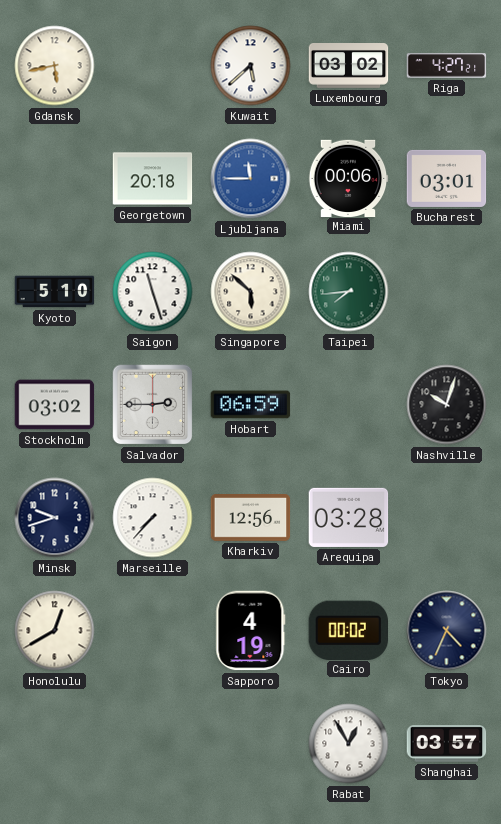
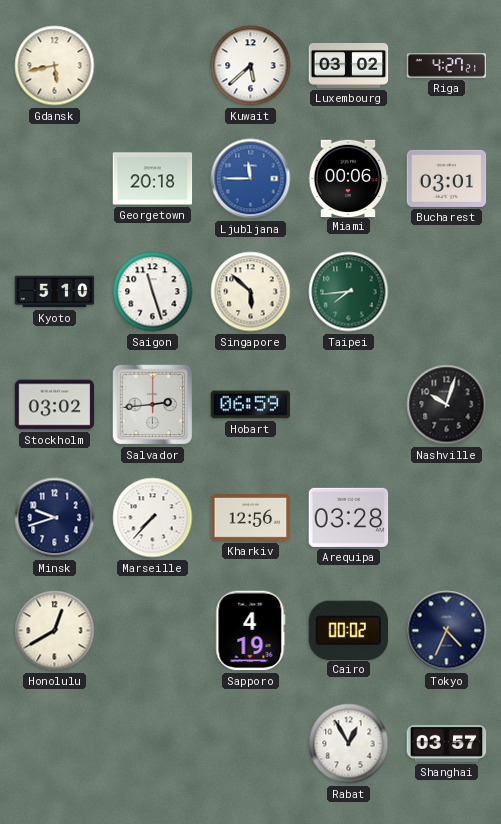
Salvador: 2:45 -> 2:44 (153, 405)
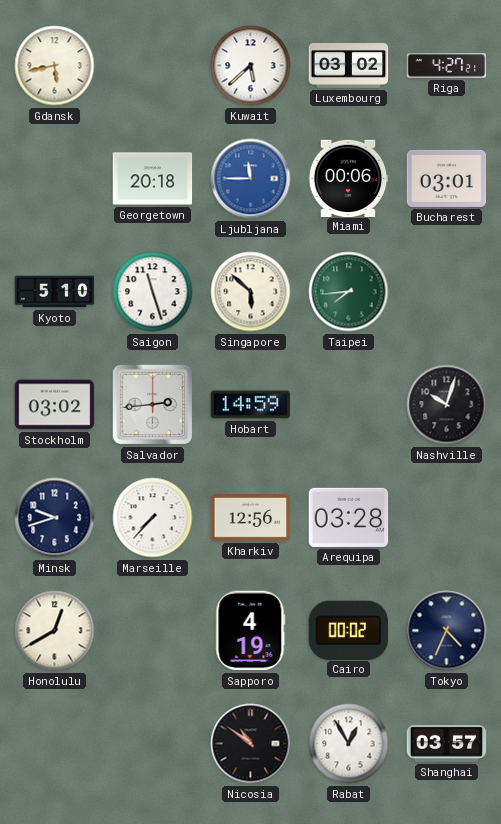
Hobart: 06:59 -> 14:59 (251, 405)
Nicosia: none -> 10:51 (251, 744)
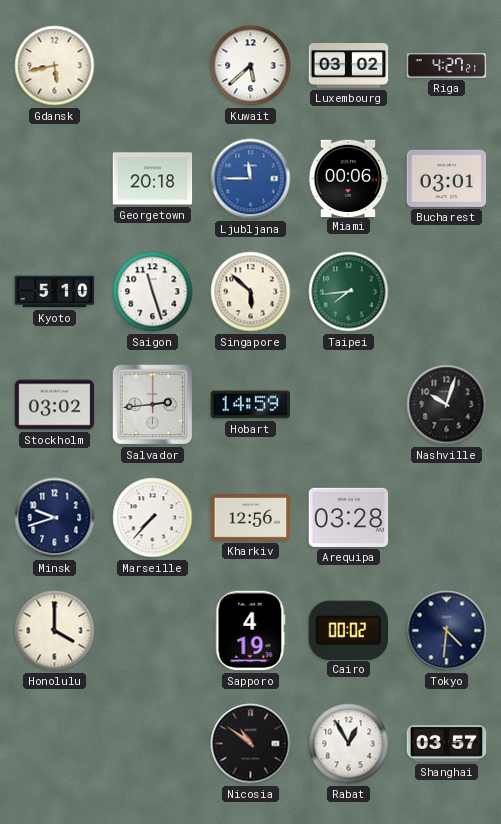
Honolulu: 12:40 -> 4:00 (55, 631)
Tokyo: 4:34 -> 4:31 (447, 631)
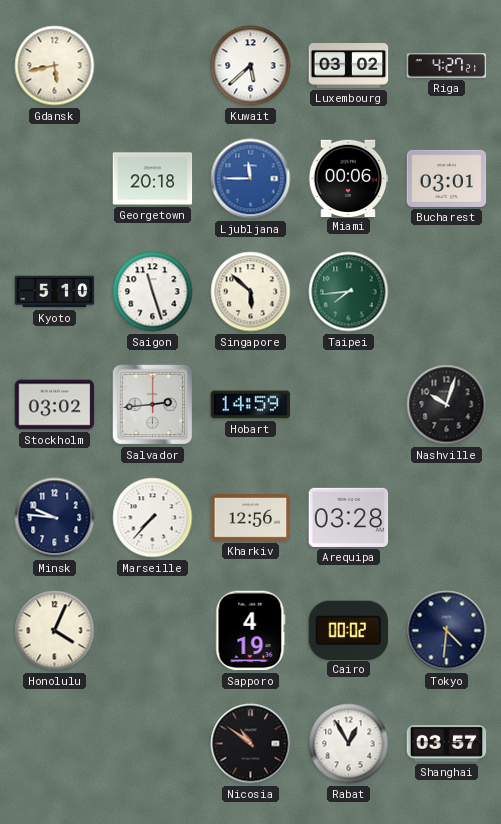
Minsk: 9:42 -> 9:46 (55, 518)
Honolulu: 4:00 -> 4:04 (55, 631)
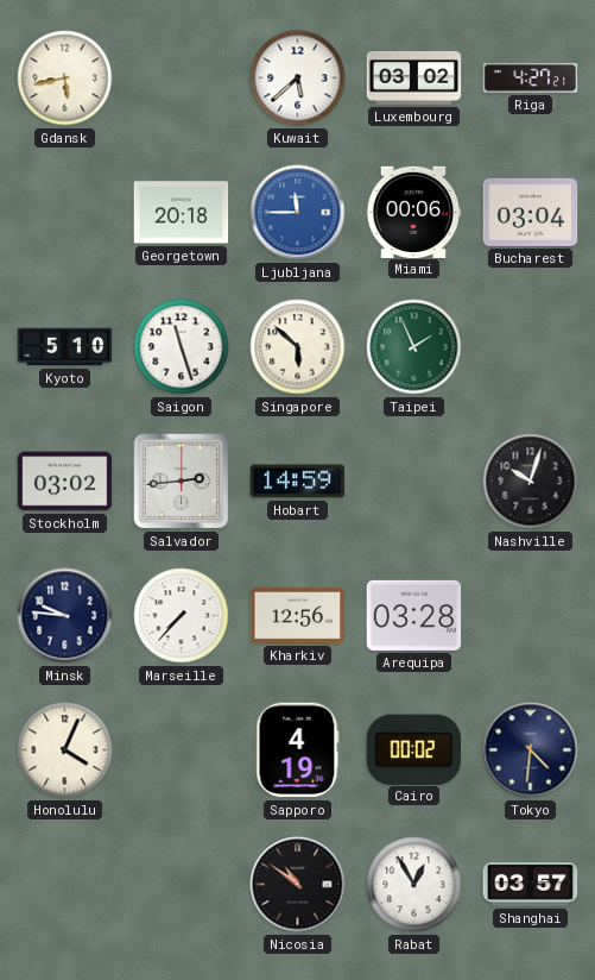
Bucharest: 03:01 -> 03:04 (531, 212)
Taipei: 7:44 -> 1:56 (414, 347)
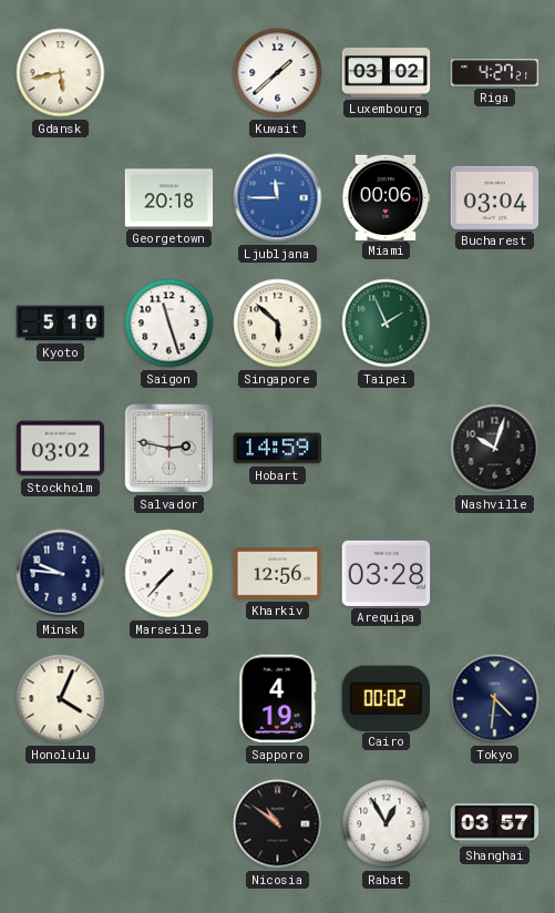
Kuwait: 5:38 -> 1:38 (278, 73)
Salvador: 2:44 -> 2:47 (169, 449)
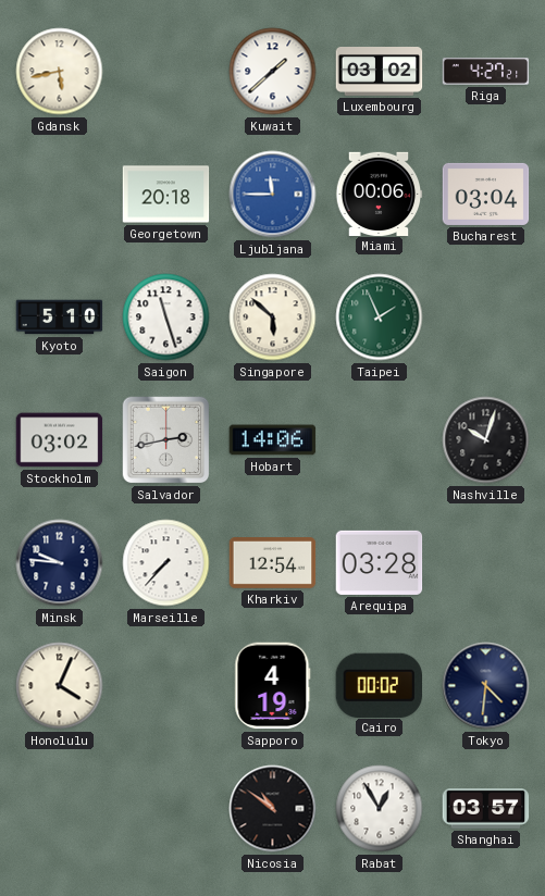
Salvador: 2:47 -> 2:43 (166, 440)
Hobart: 14:59 -> 14:06 (273, 440)
Kharkiv: 12:56 -> 12:54 (273, 563)
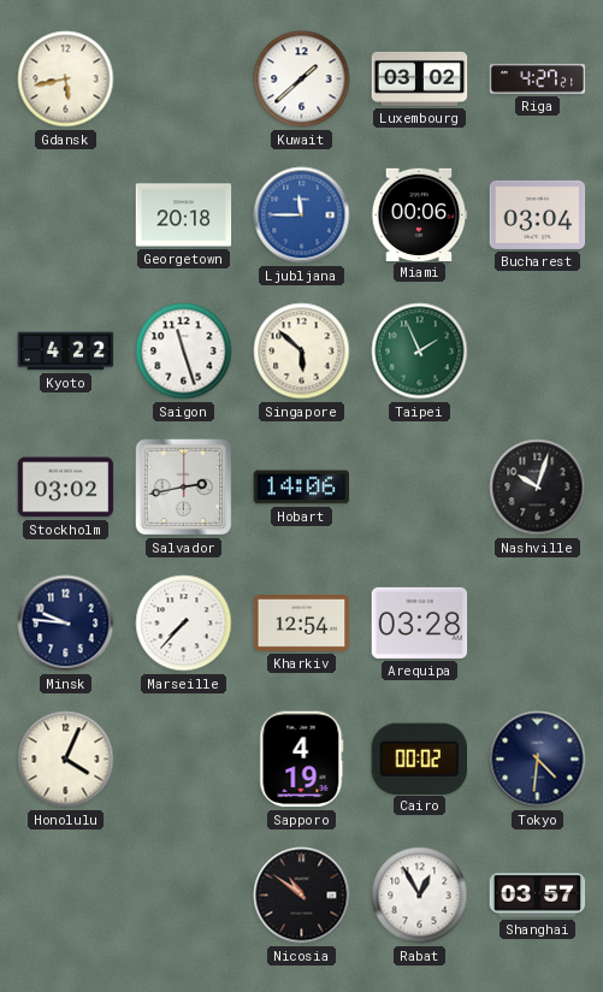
Kyoto: 5:10 -> 4:22 (66, 352)
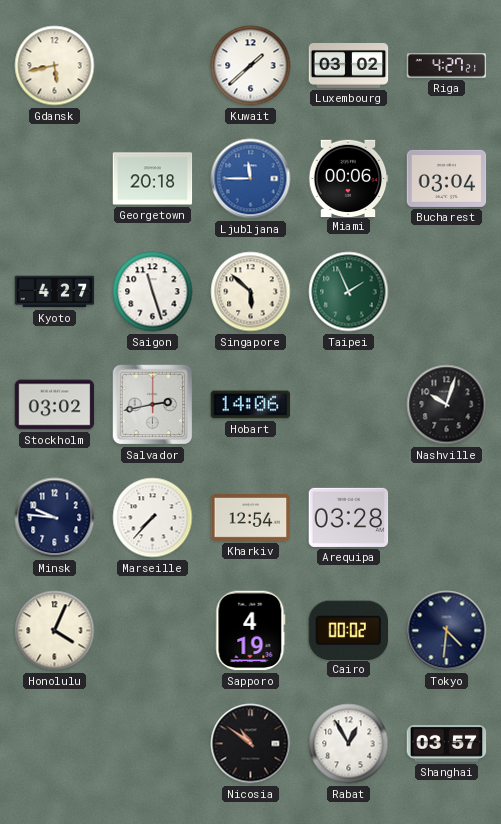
Kyoto: 4:22 -> 4:27 (55, 292)
